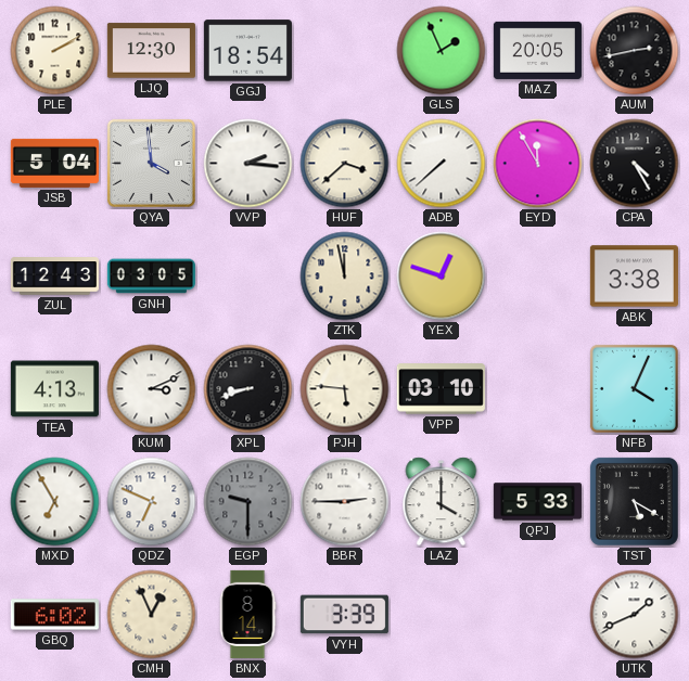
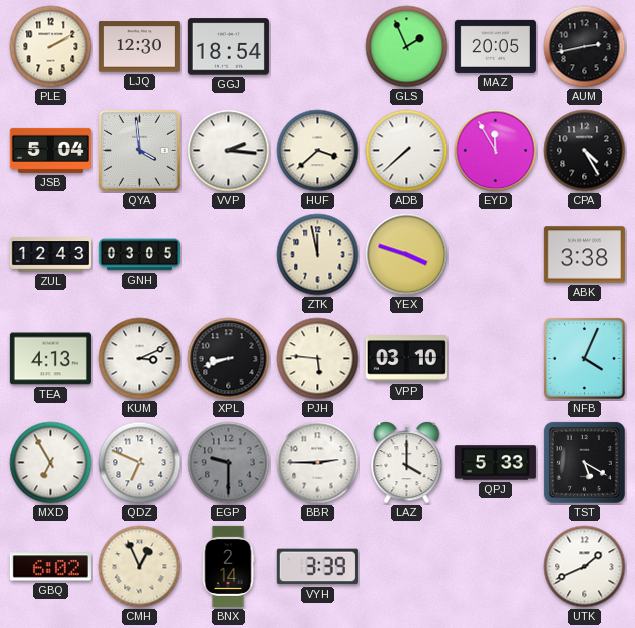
YEX: 12:48 -> 3:48 (407, 255)
BNX: 8:14 -> 2:14 (228, 566)
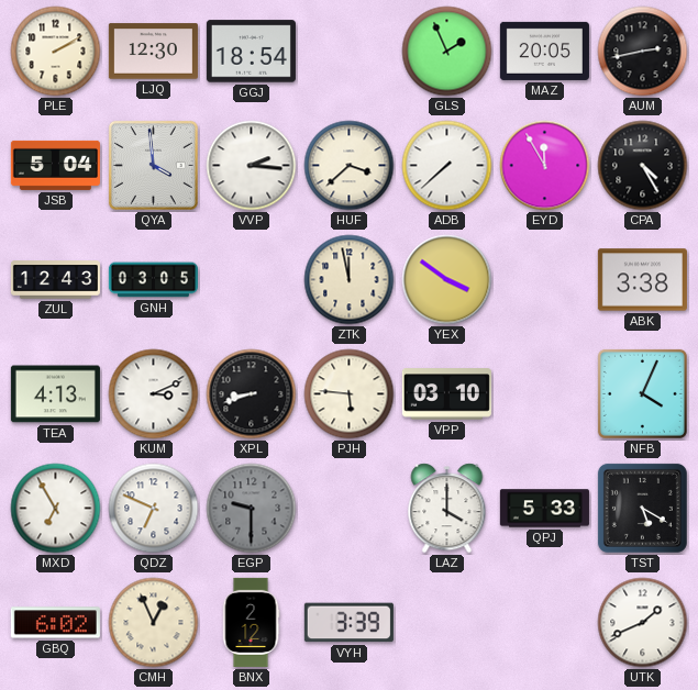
YEX: 3:48 -> 3:51 (447, 280)
BBR: 2:45 -> none (318, 463)
BNX: 2:14 -> 2:12 (251, 622)
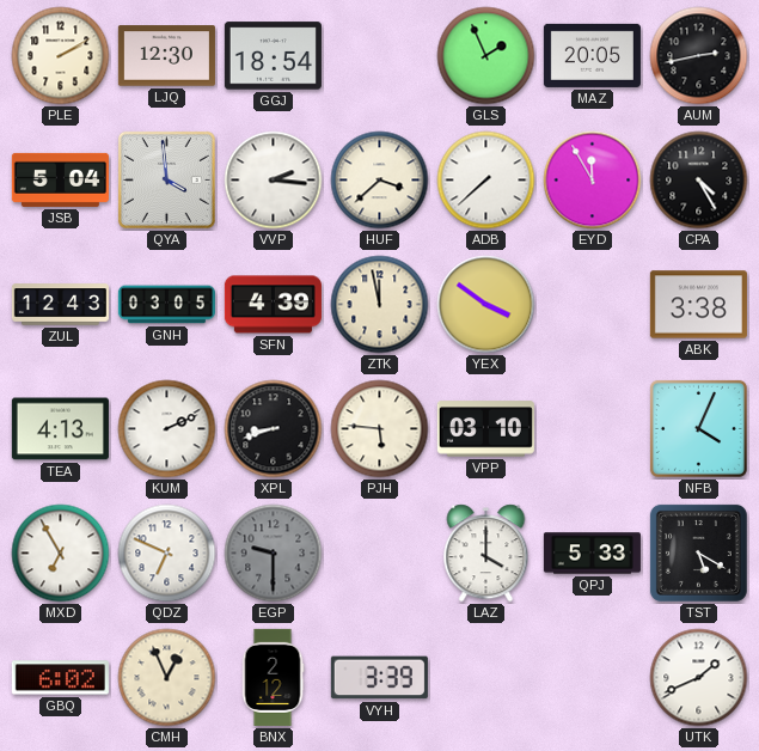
SFN: none -> 4:39 (273, 305)
KUM: 3:11 -> 2:11 (167, 429)
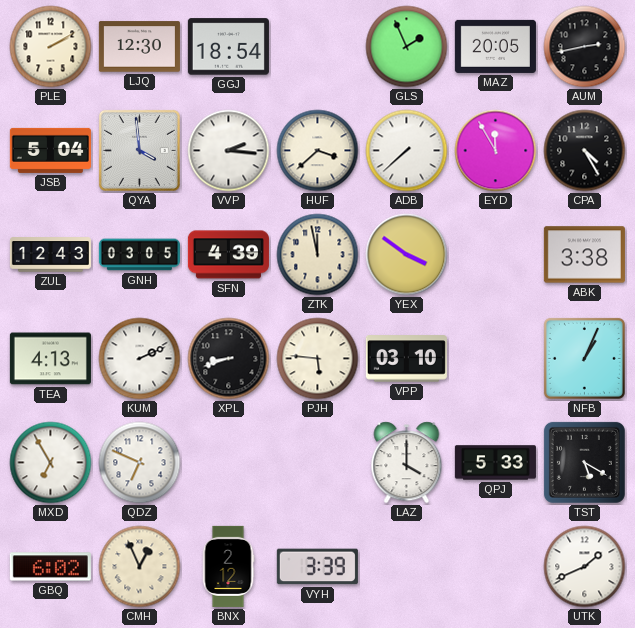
NFB: 4:04 -> 1:04 (584, 358)
EGP: 9:30 -> none (274, 554)
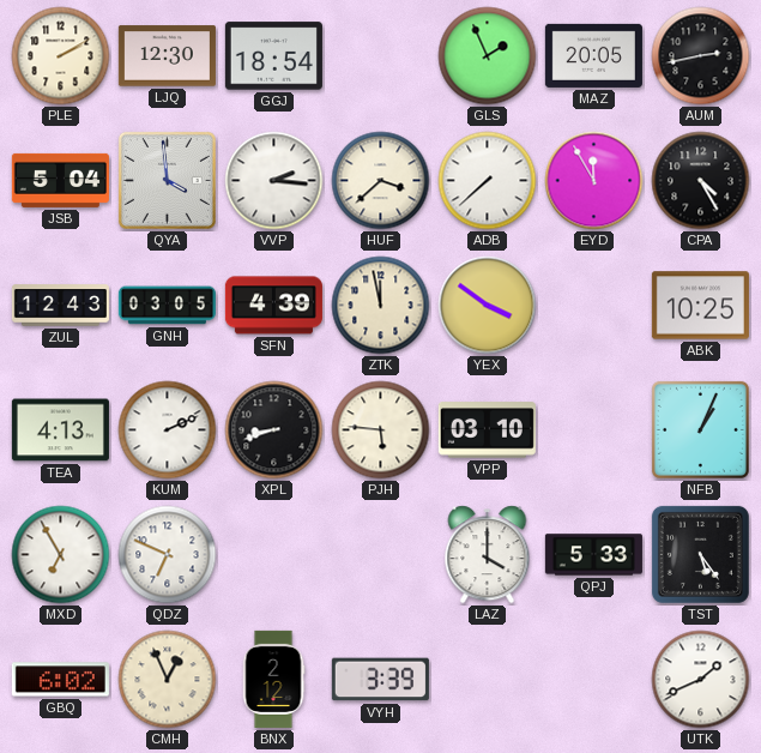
ABK: 3:38 -> 10:25 (700, 306)
TST: 5:20 -> 5:24 (700, 554)
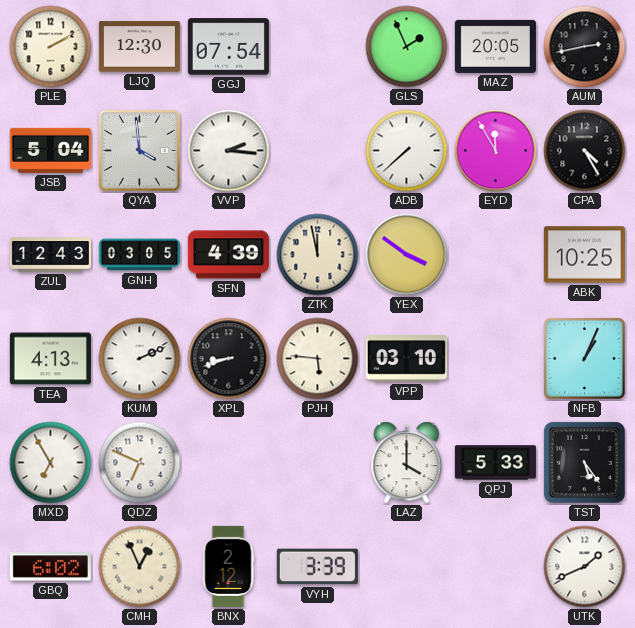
GGJ: 18:54 -> 07:54 (228, 47)
HUF: 3:38 -> none (381, 181)
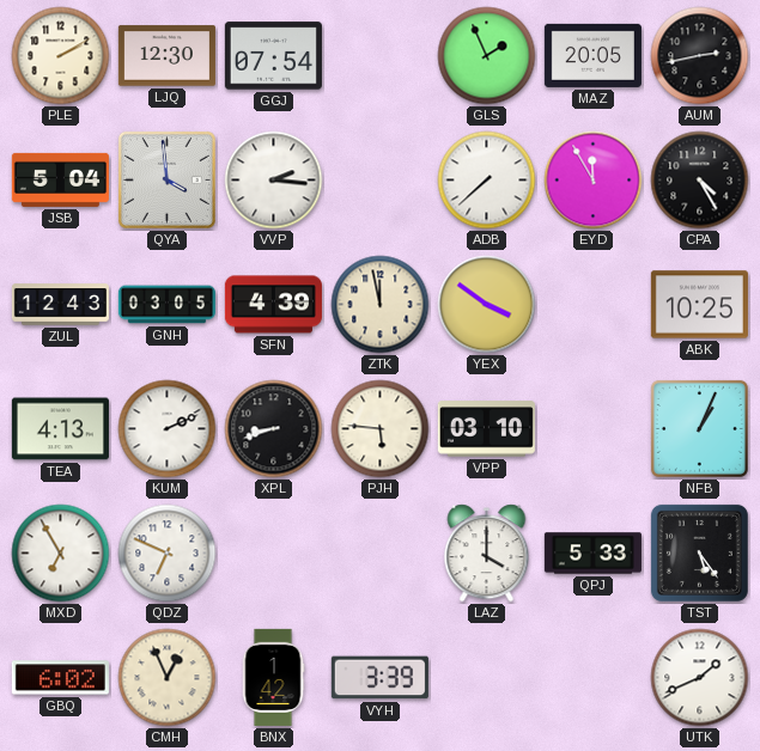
BNX: 2:12 -> 1:42 (273, 677)
